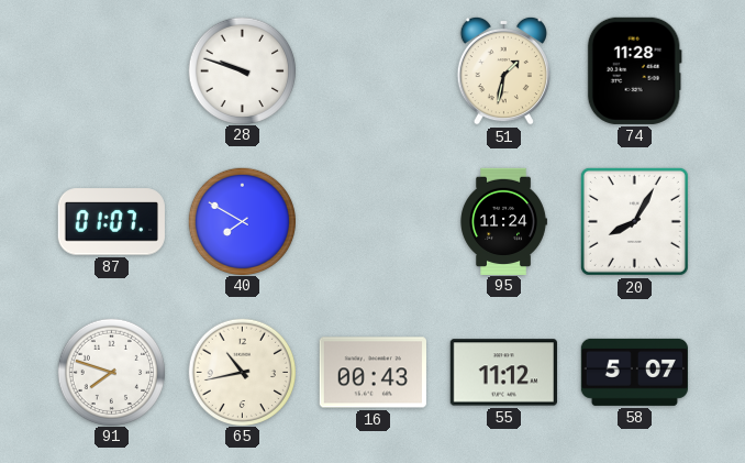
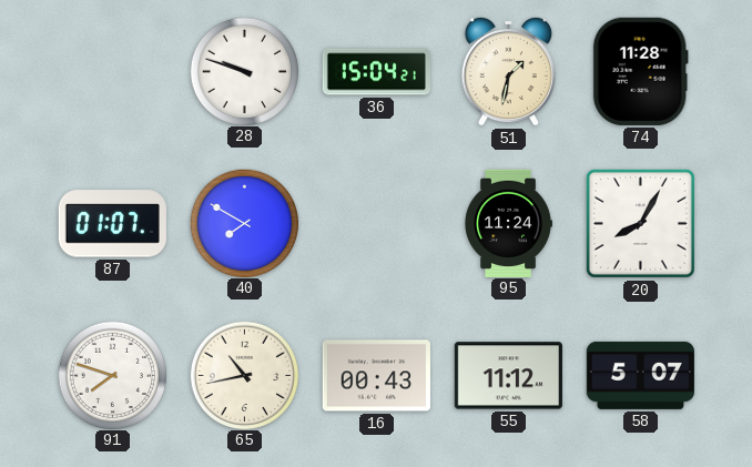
36: none -> 15:04 (376, 72)
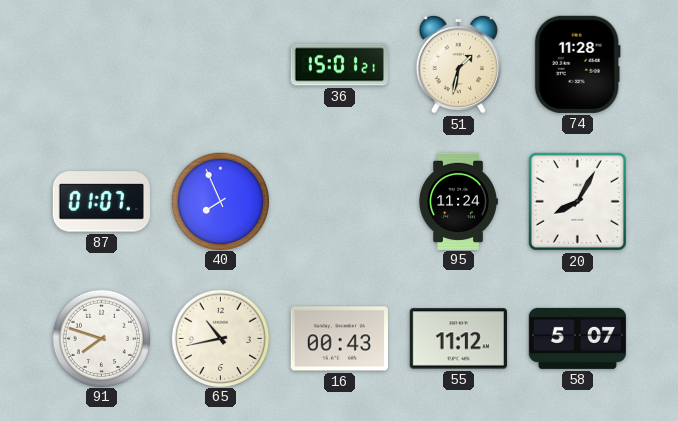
28: 9:48 -> none (244, 71)
36: 15:04 -> 15:01 (339, 65)
40: 7:50 -> 7:56 (220, 201)
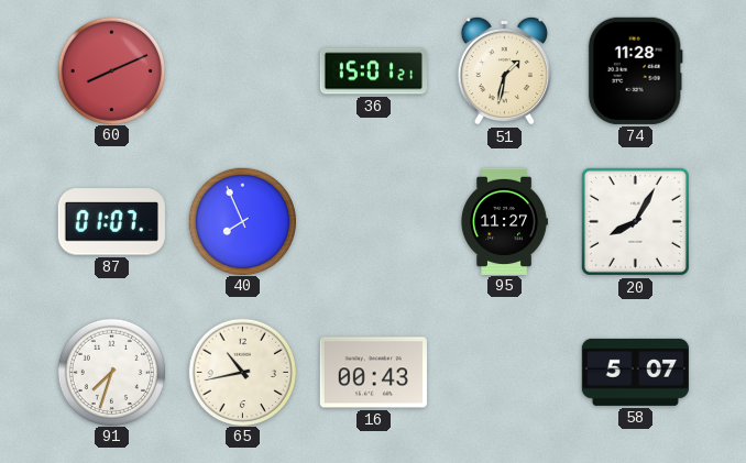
60: none -> 8:11 (111, 70)
95: 11:24 -> 11:27 (504, 221)
91: 7:48 -> 7:33 (111, 372)
55: 11:12 -> none (458, 339)
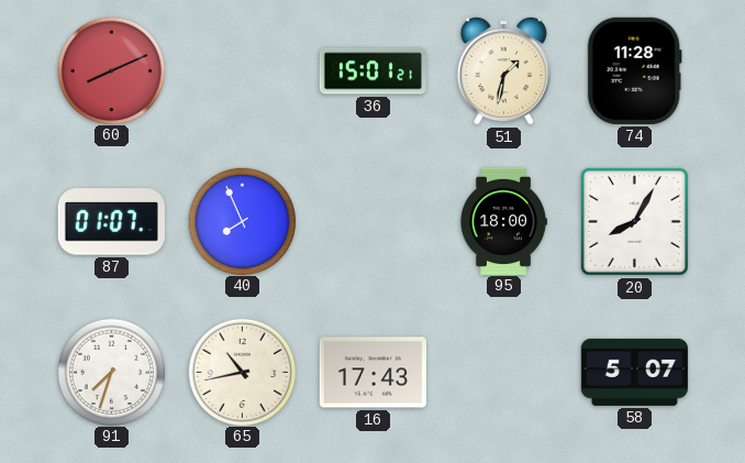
95: 11:27 -> 18:00 (503, 221)
16: 00:43 -> 17:43 (372, 373)
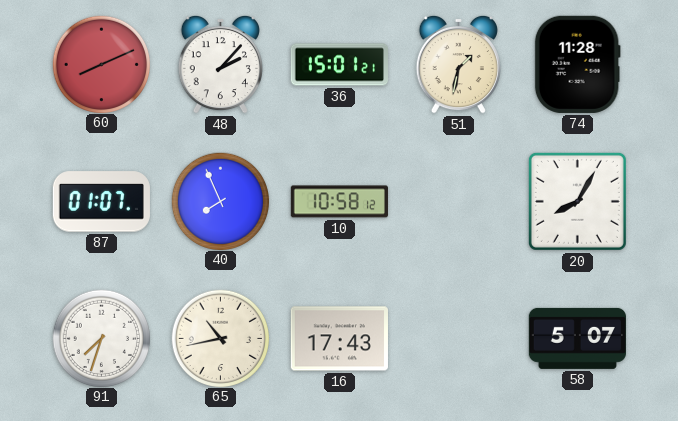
48: none -> 2:07 (220, 64)
10: none -> 10:58 (339, 202)
95: 18:00 -> none (503, 221)
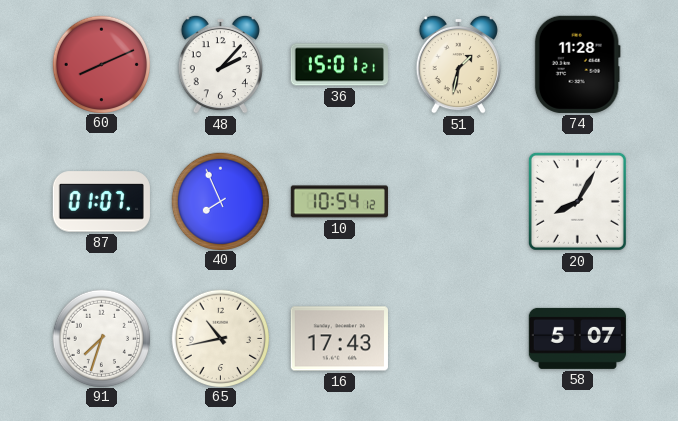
10: 10:58 -> 10:54 (339, 202)
